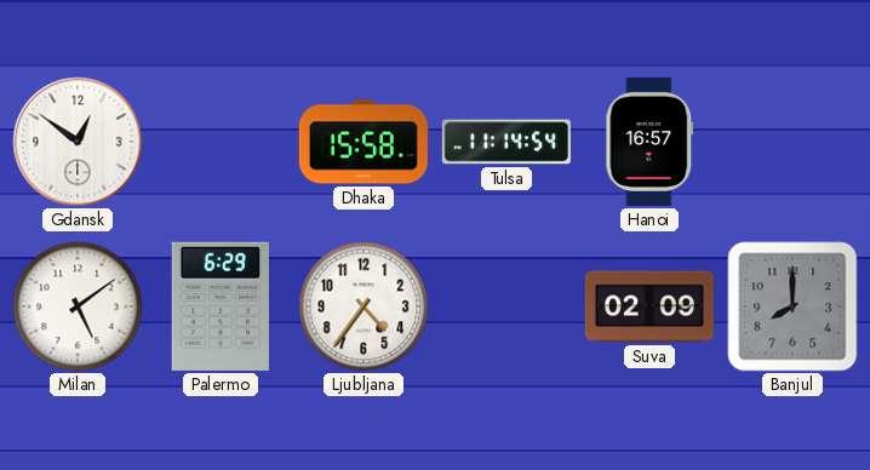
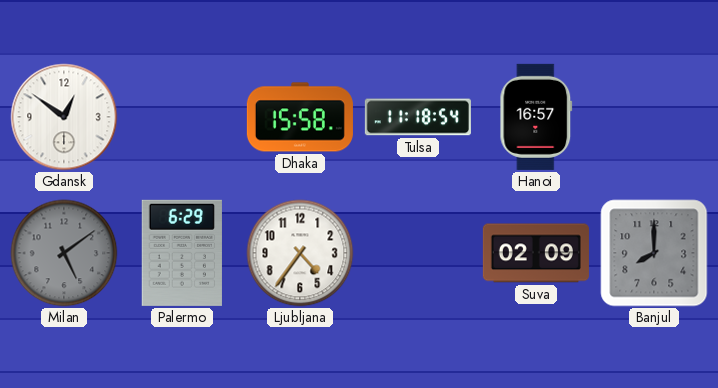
Tulsa: 11:14 -> 11:18 (418, 117)
Milan dial: white -> grey (64, 253)
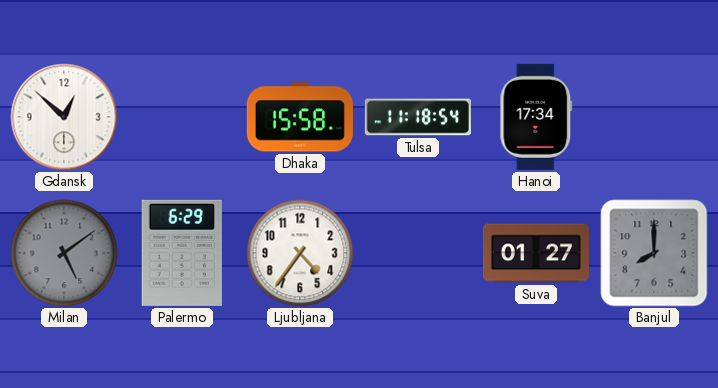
Gdansk: 12:51 -> 12:52 (64, 117)
Hanoi: 16:57 -> 17:34 (536, 117)
Suva: 02:09 -> 01:27 (536, 253)
